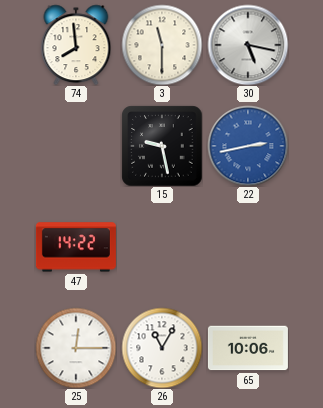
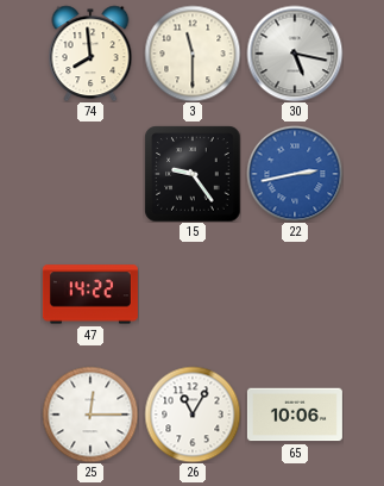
15: 9:28 -> 9:24 (193, 174)
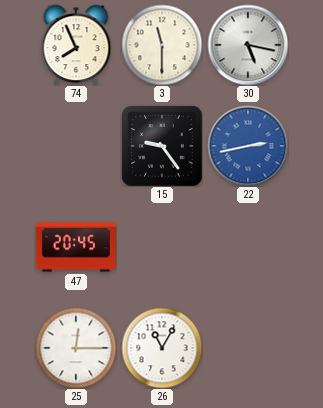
74: 7:59 -> 7:56 (76, 45)
47: 14:22 -> 20:45 (76, 247)
65: 10:06 -> none (295, 415)
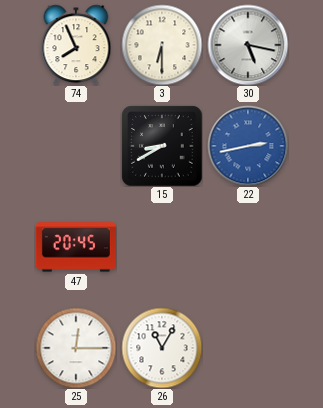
3: 11:30 -> 6:30 (162, 45)
15: 9:24 -> 8:40 (162, 146)
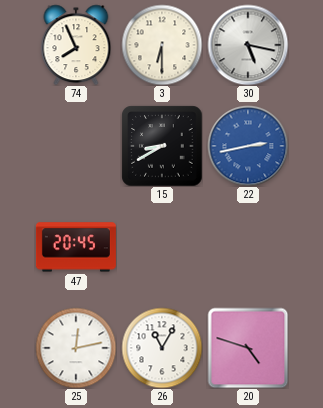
25: 12:15 -> 12:13 (76, 348)
20: none -> 4:48 (248, 348)
